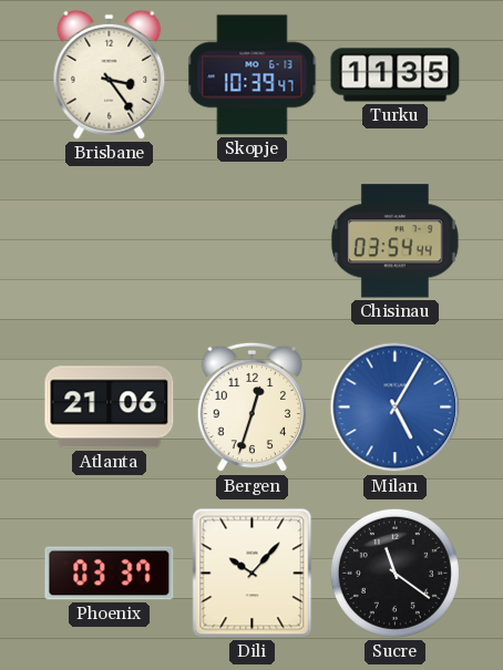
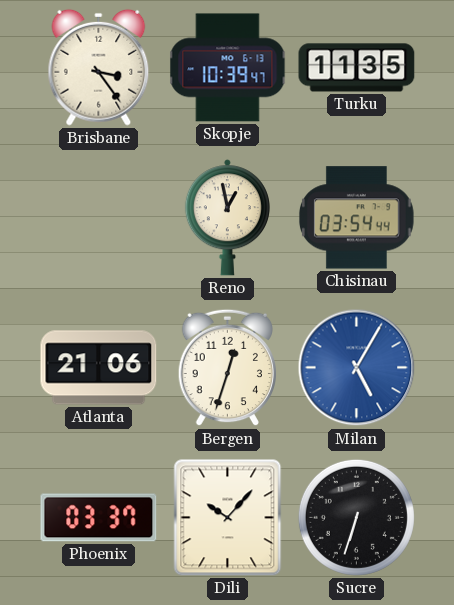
Reno: none -> 12:58 (227, 218)
Sucre: 11:21 -> 6:33 (356, 517)
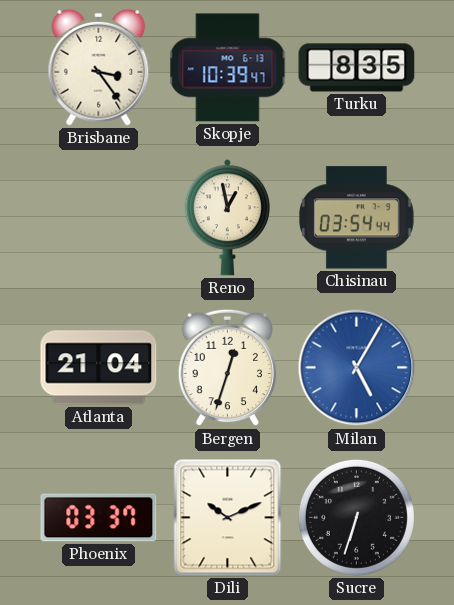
Turku: 11:35 -> 8:35 (357, 68)
Atlanta: 21:06 -> 21:04 (99, 368)
Dili: 10:07 -> 10:11 (228, 518)
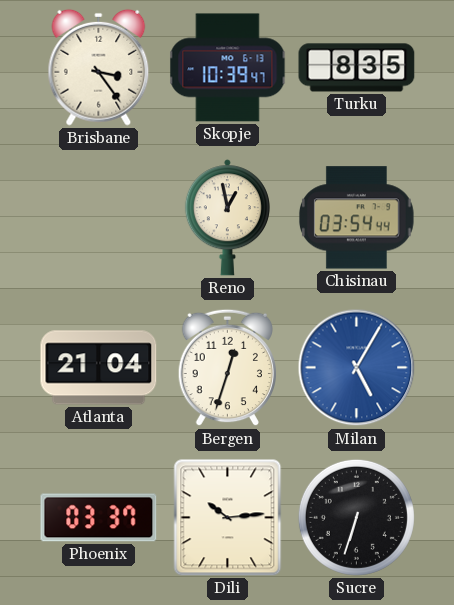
Dili: 10:11 -> 10:14 (228, 518)
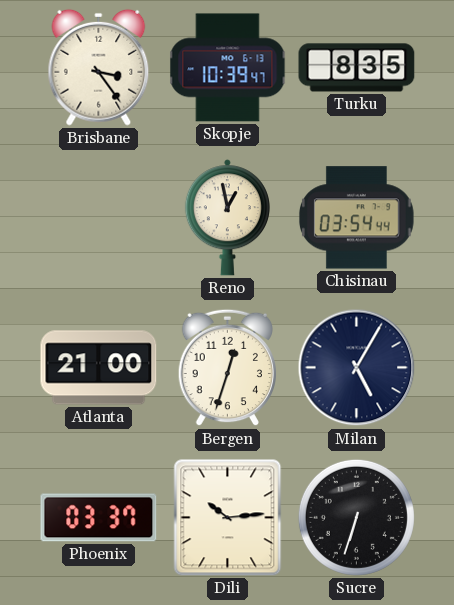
Atlanta: 21:04 -> 21:00 (99, 368)
Milan dial: blue -> navy (357, 368)
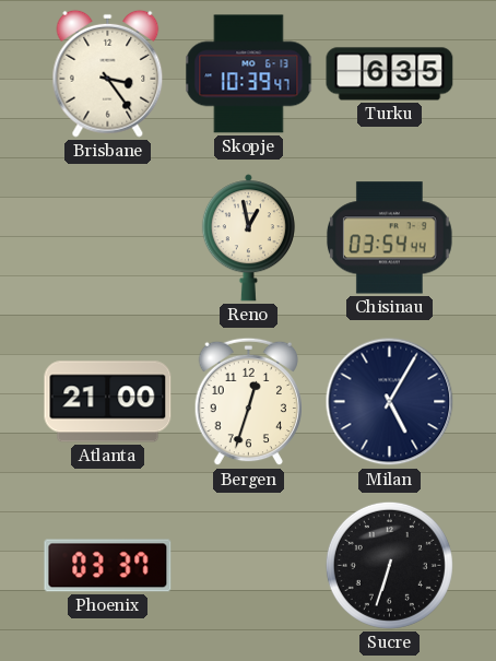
Turku: 8:35 -> 6:35 (390, 74)
Dili: 10:14 -> none (228, 518)
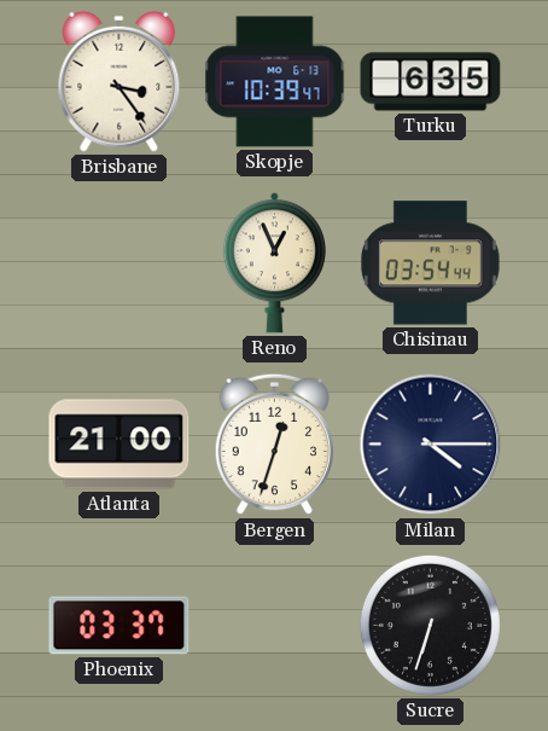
Reno: 12:58 -> 12:56 (274, 263)
Milan: 5:05 -> 4:15 (431, 445)
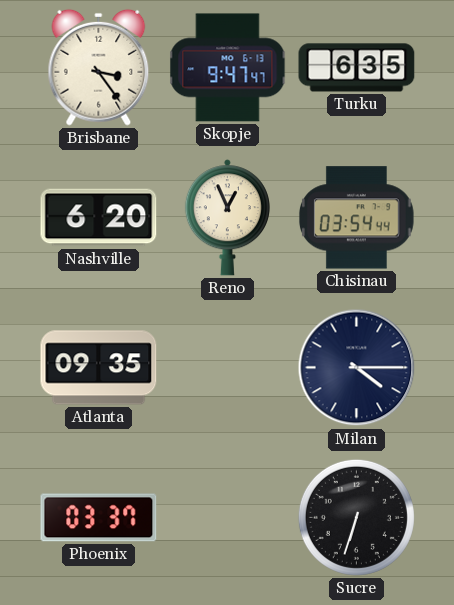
Skopje: 10:39 -> 9:47 (228, 68)
Nashville: none -> 6:20 (99, 218)
Atlanta: 21:00 -> 09:35 (99, 368)
Bergen: 12:33 -> none (274, 445)
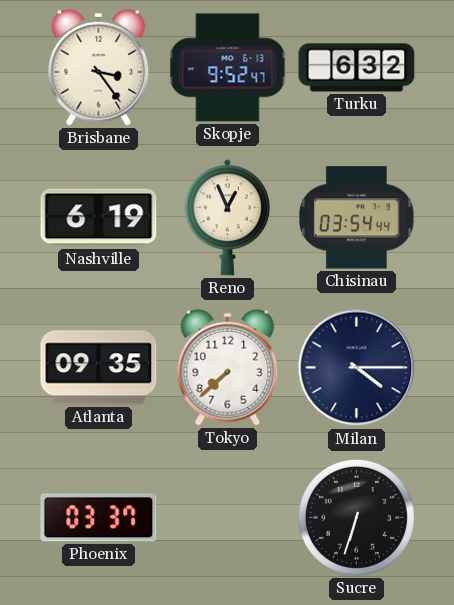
Skopje: 9:47 -> 9:52 (228, 68)
Turku: 6:35 -> 6:32 (357, 68)
Nashville: 6:20 -> 6:19 (99, 218)
Tokyo: none -> 7:38 (228, 367)
